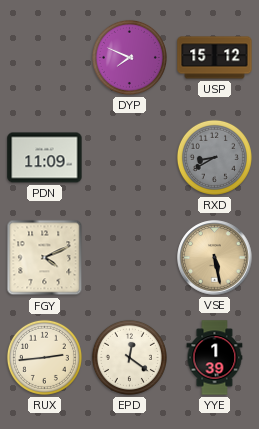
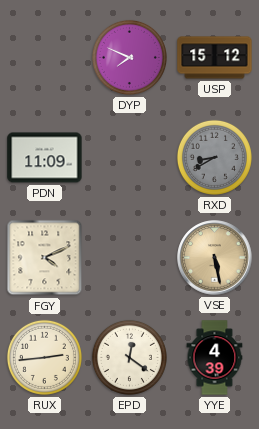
YYE: 1:39 -> 4:39 (215, 358)
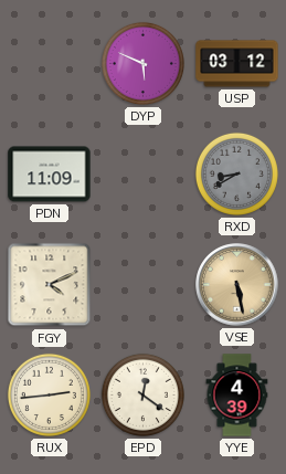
DYP: 7:49 -> 5:49 (142, 63)
USP: 15:12 -> 03:12 (237, 64)
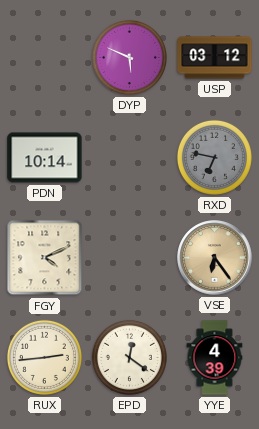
PDN: 11:09 -> 10:14 (45, 158)
RXD: 8:40 -> 6:47 (214, 157)
VSE: 5:28 -> 6:24 (215, 258)
